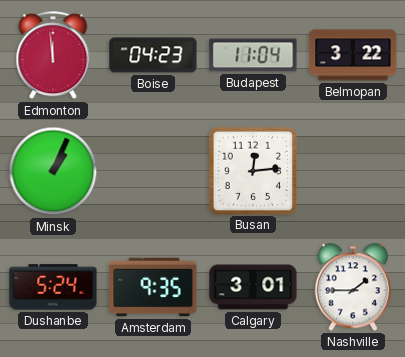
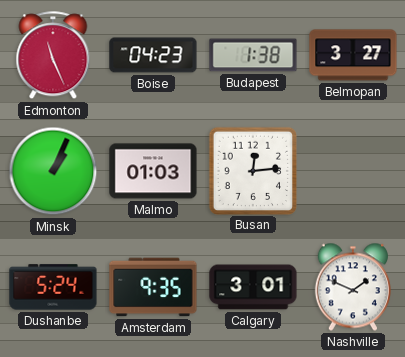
Edmonton: 11:59 -> 11:26 (53, 56)
Budapest: 11:04 -> 1:38 (253, 55)
Belmopan: 3:22 -> 3:27 (353, 55)
Malmo: none -> 01:03 (153, 171)
Nashville: 1:45 -> 1:49 (353, 287)
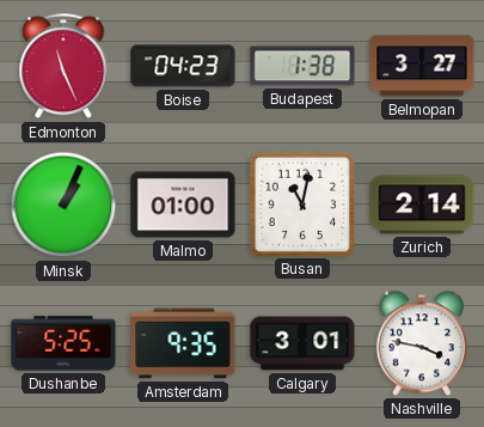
Malmo: 01:03 -> 01:00 (183, 205)
Busan: 12:14 -> 11:02 (301, 203)
Zurich: none -> 2:14 (422, 205)
Dushanbe: 5:24 -> 5:25 (63, 343)
Nashville: 1:49 -> 3:47 (422, 343)
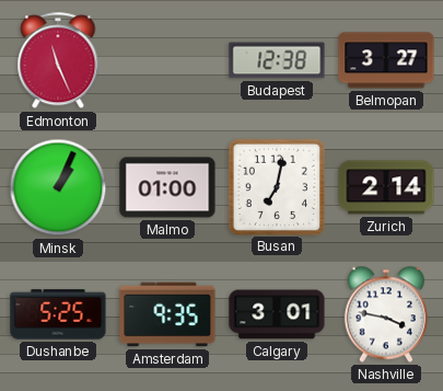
Boise: 04:23 -> none (183, 66)
Budapest: 1:38 -> 12:38 (277, 60)
Busan: 11:02 -> 7:02 (276, 186)
